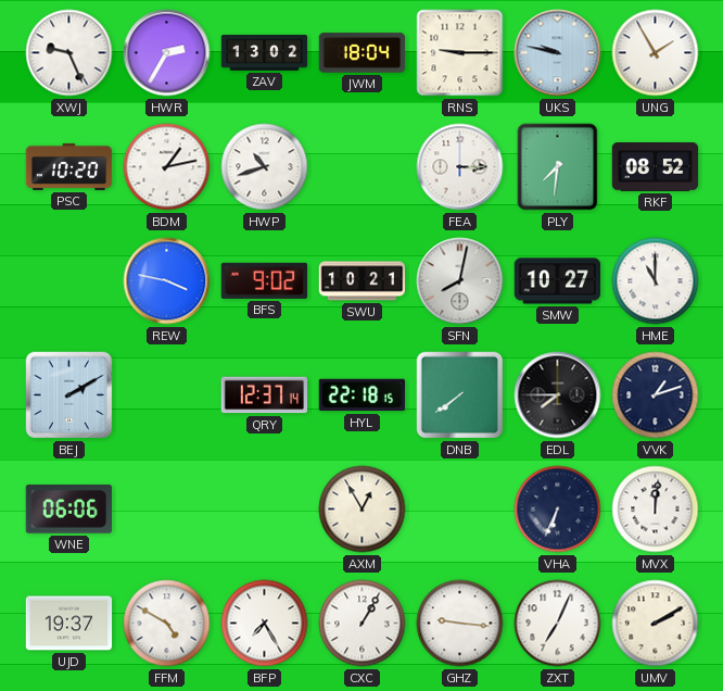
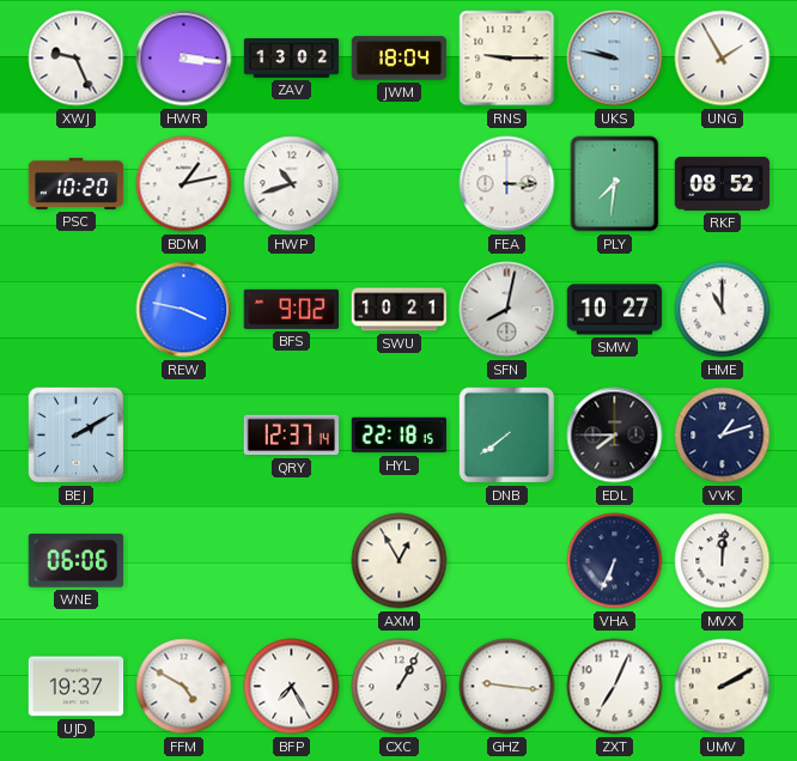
HWR: 2:35 -> 3:16 (184, 59)
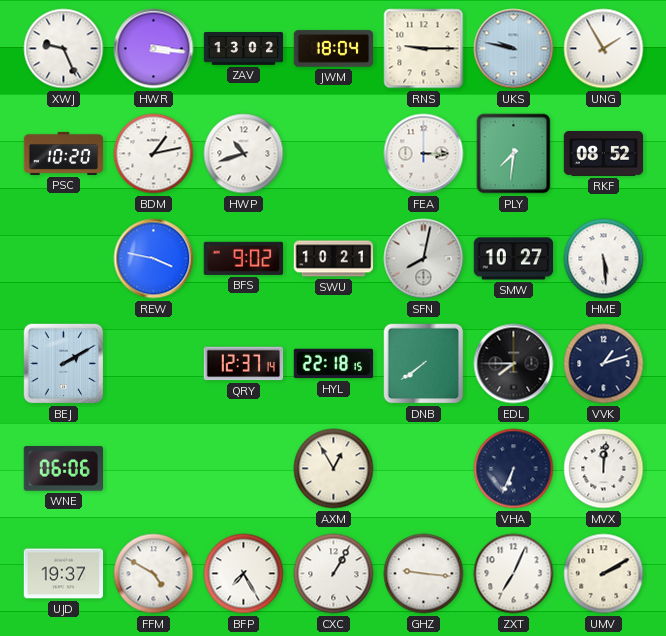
HME: 11:00 -> 5:29 (604, 259)
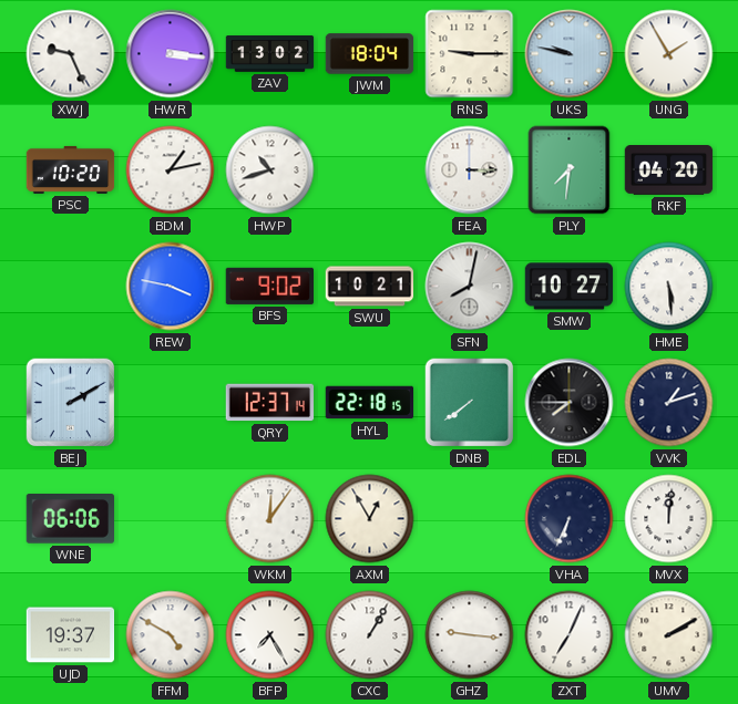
RKF: 08:52 -> 04:20 (669, 170)
WKM: none -> 12:06 (270, 519)
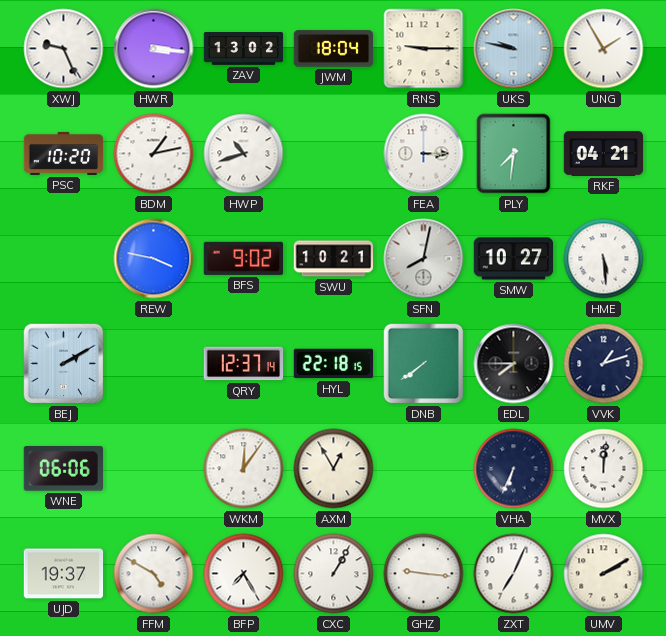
RKF: 04:20 -> 04:21 (604, 154)
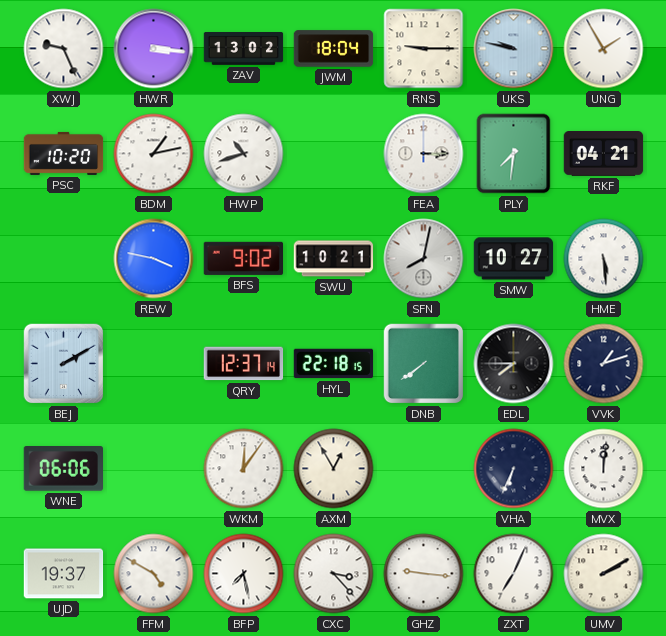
BFP: 7:25 -> 7:28 (244, 574)
CXC: 1:05 -> 3:23 (334, 574)
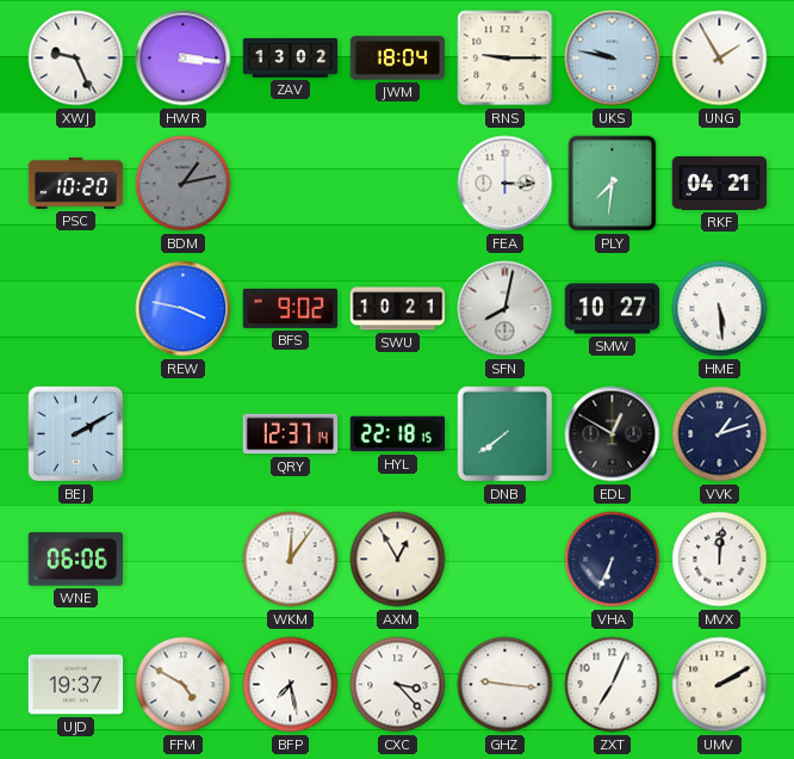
BDM dial: white -> grey (184, 184)
HWP: 10:42 -> none (244, 154)
EDL: 7:45 -> 12:50 (613, 434)
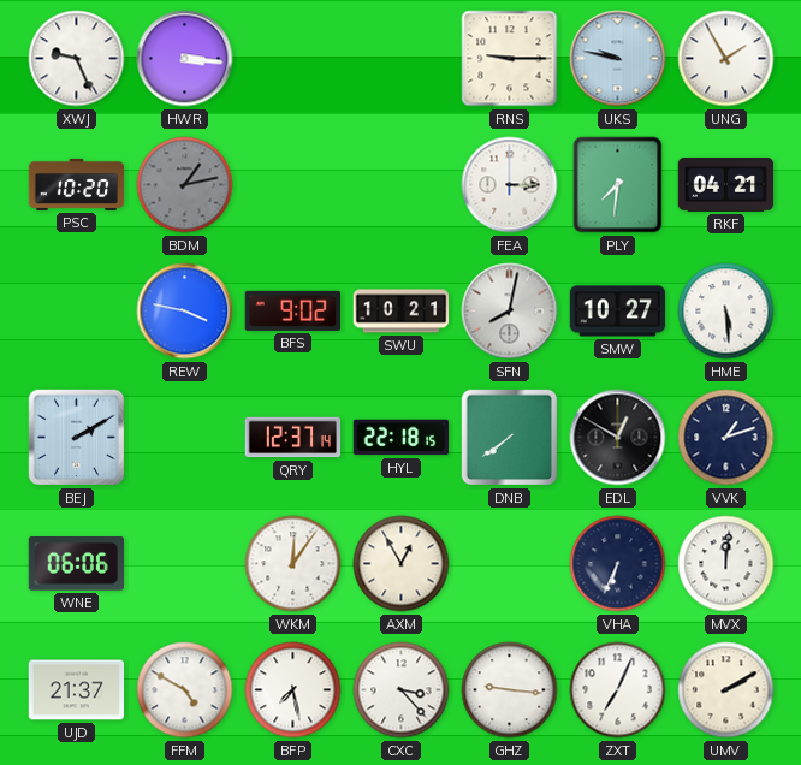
ZAV: 13:02 -> none (291, 58)
JWM: 18:04 -> none (398, 58)
UJD: 19:37 -> 21:37 (77, 690)
